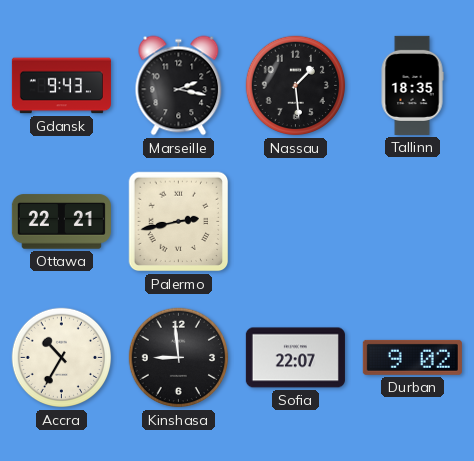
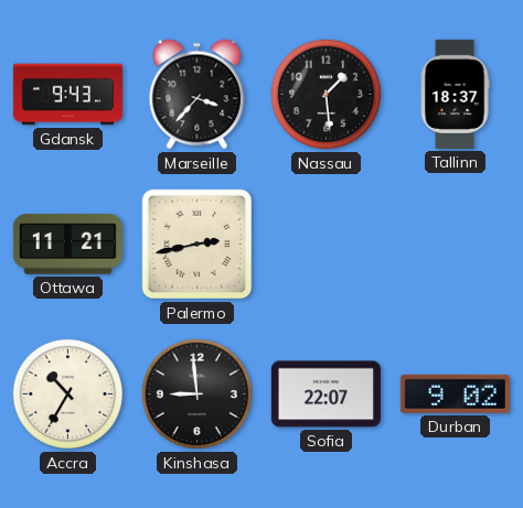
Marseille: 2:17 -> 3:37 (198, 95)
Tallinn: 18:35 -> 18:37 (455, 94)
Ottawa: 22:21 -> 11:21 (67, 245)
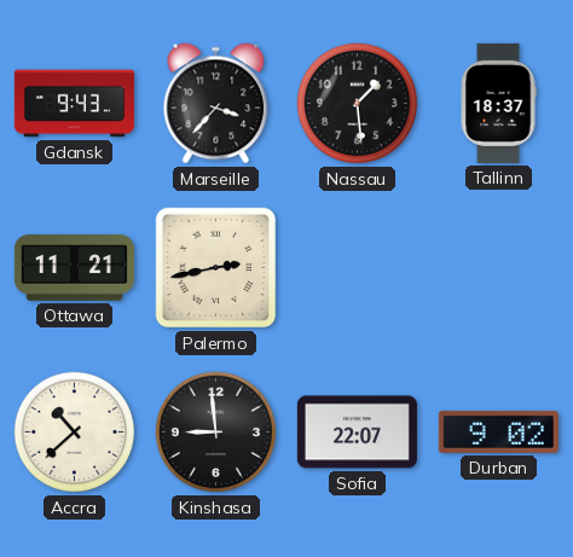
Accra: 10:35 -> 10:38 (75, 433)
